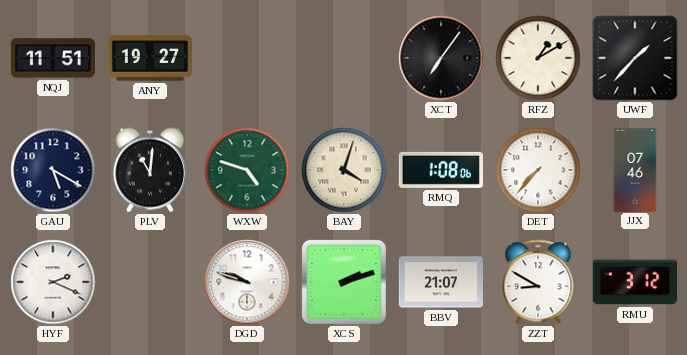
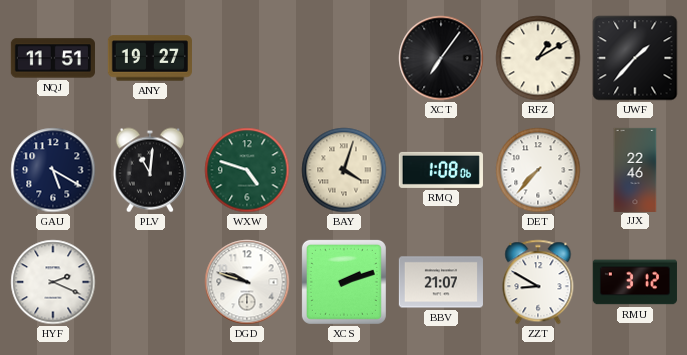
JJX: 07:46 -> 22:46 (635, 169)
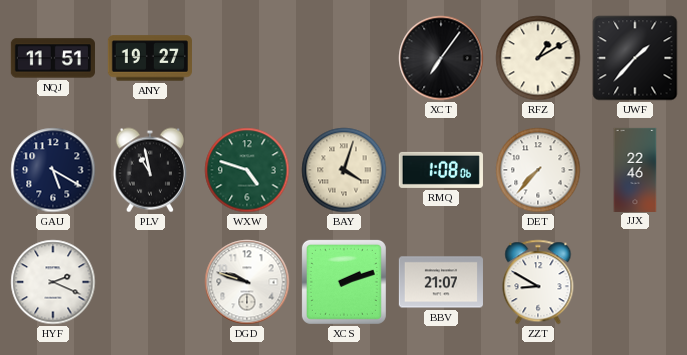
PLV: 11:01 -> 10:58 (150, 170)
RMU: 3:12 -> none (635, 282)
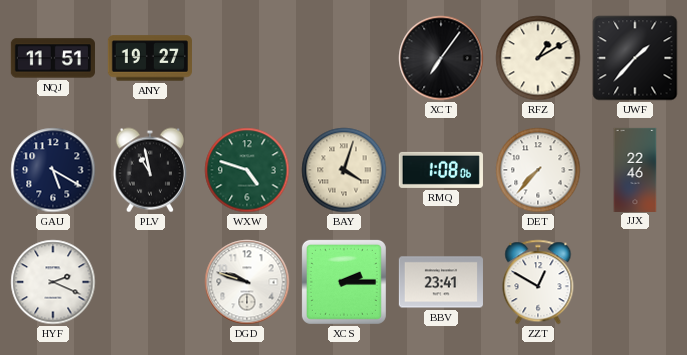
XCS: 2:12 -> 2:15 (344, 282)
BBV: 21:07 -> 23:41 (441, 282)
ZZT: 8:50 -> 12:50 (538, 282)
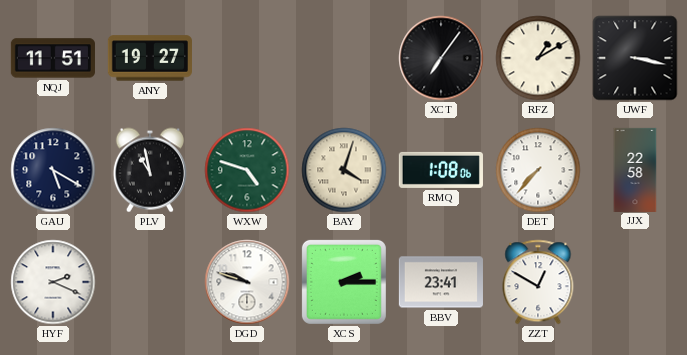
UWF: 1:37 -> 3:17 (635, 58)
JJX: 22:46 -> 22:58 (635, 169)
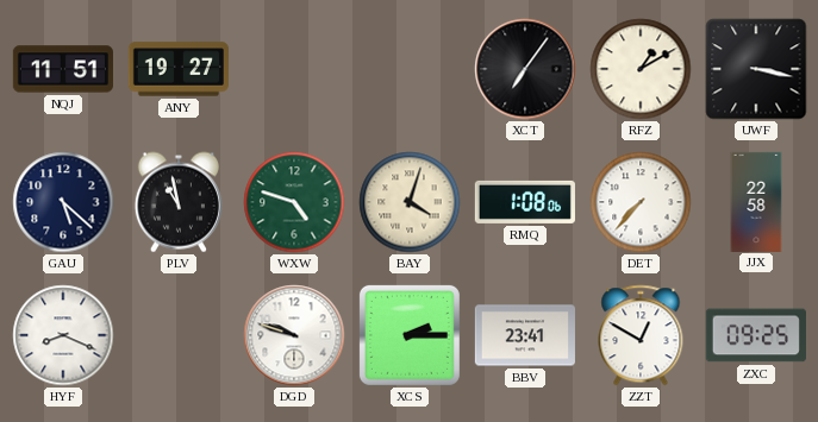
GAU: 5:20 -> 5:22 (63, 202)
HYF: 2:19 -> 8:19 (63, 335)
ZXC: none -> 09:25 (756, 335)
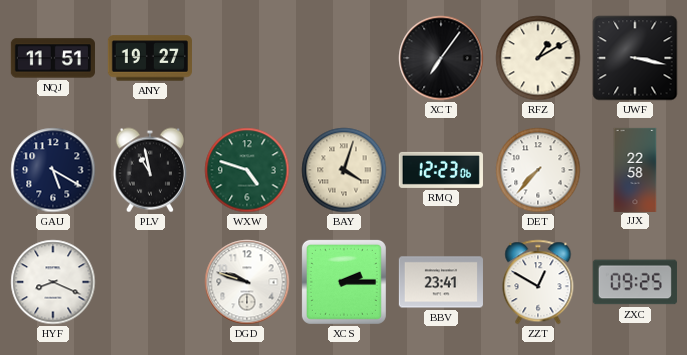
GAU: 5:22 -> 5:20 (53, 170)
RMQ: 1:08 -> 12:23 (441, 170)
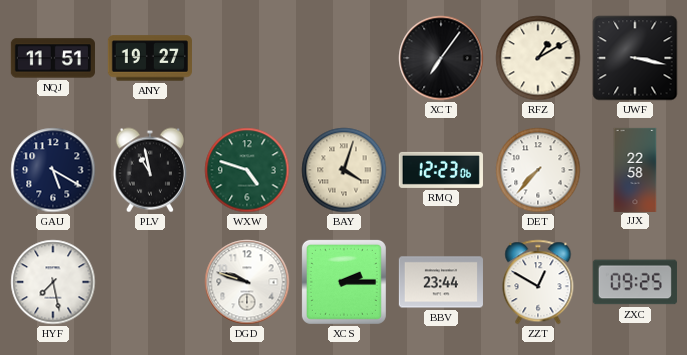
HYF: 8:19 -> 7:28 (53, 282)
BBV: 23:41 -> 23:44 (441, 282)
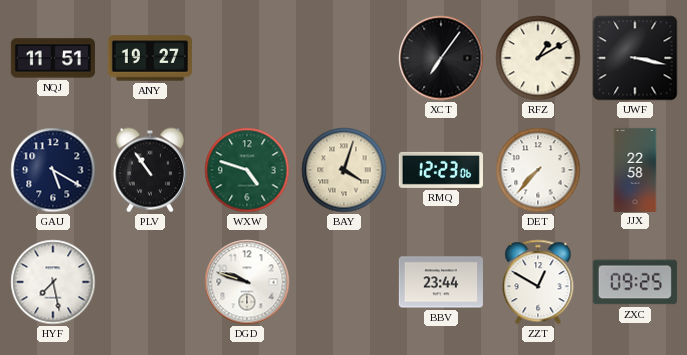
PLV: 10:58 -> 10:54 (150, 170)
XCS: 2:15 -> none (344, 282)
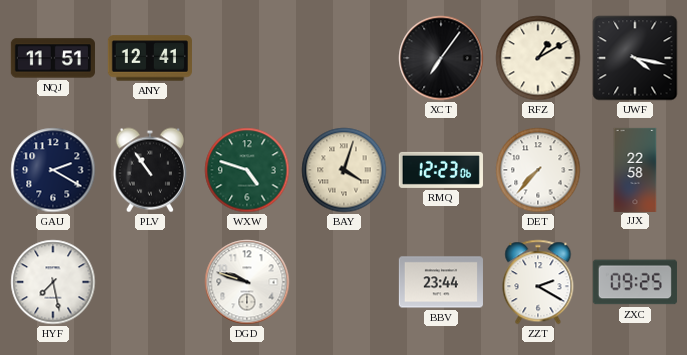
ANY: 19:27 -> 12:41 (150, 58)
UWF: 3:17 -> 4:17 (635, 58)
GAU: 5:20 -> 2:20 (53, 170)
ZZT: 12:50 -> 2:20 (538, 282)
